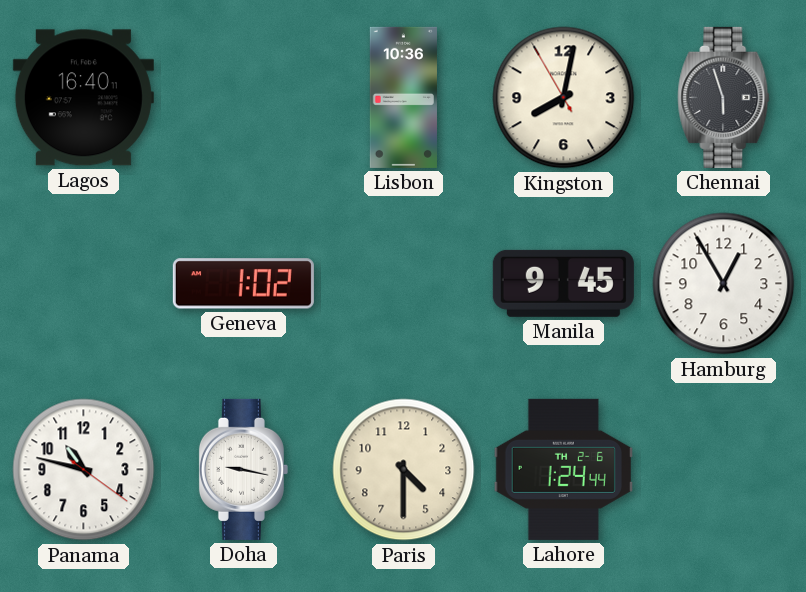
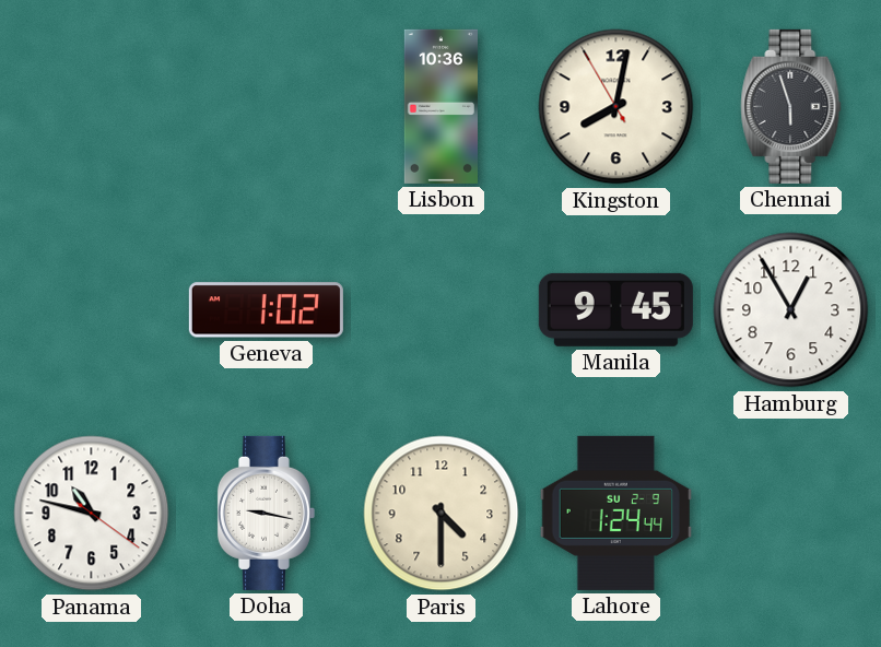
Lagos: 16:40 -> none (83, 98)
Lahore date: TH 2-6 -> SU 2-9 (615, 513)
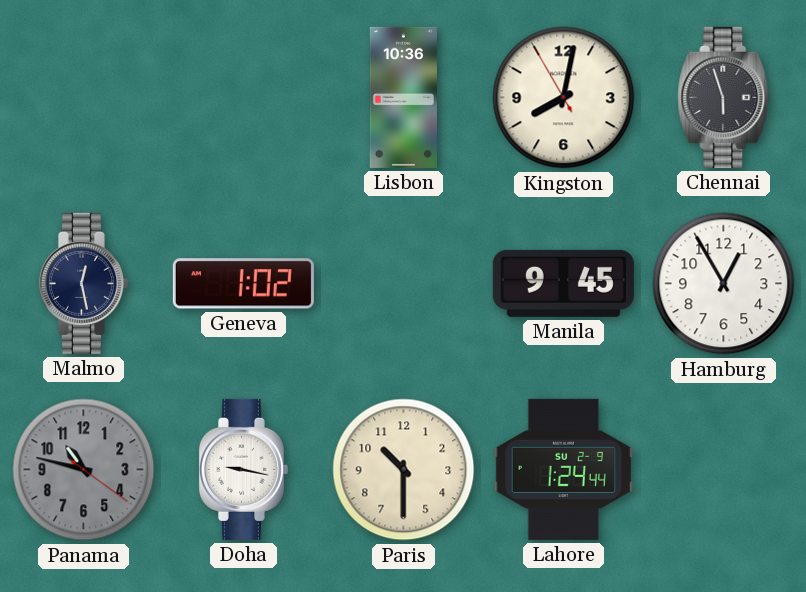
Malmo: none -> 12:28 (83, 283)
Panama dial: white -> grey (84, 470)
Paris: 4:30 -> 10:30 (404, 470)
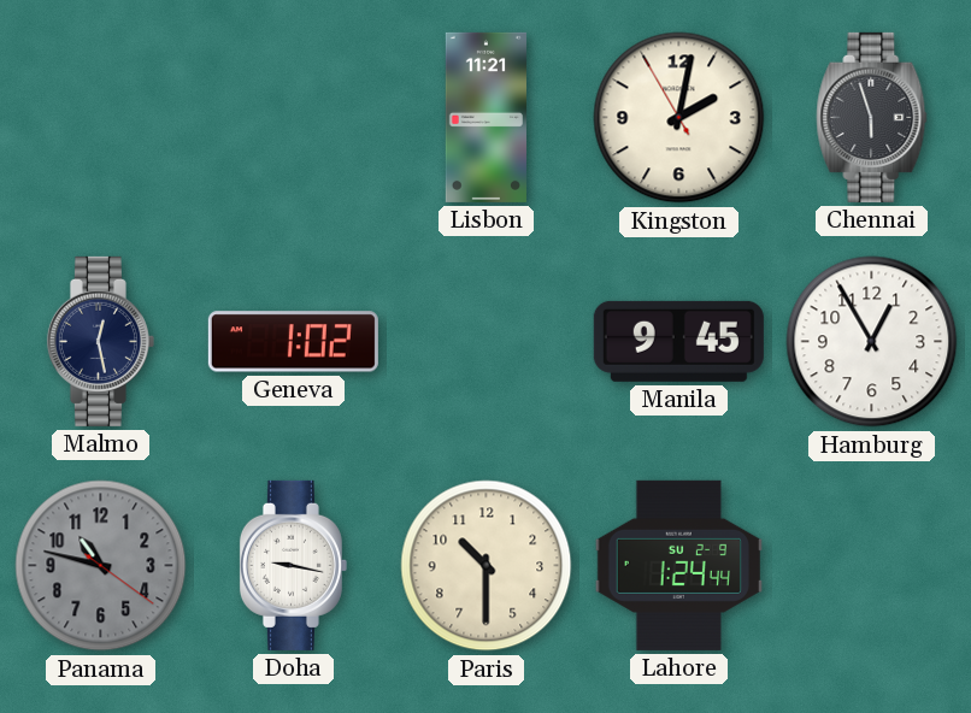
Lisbon: 10:36 -> 11:21 (485, 117)
Kingston: 8:01 -> 2:01 (679, 118)
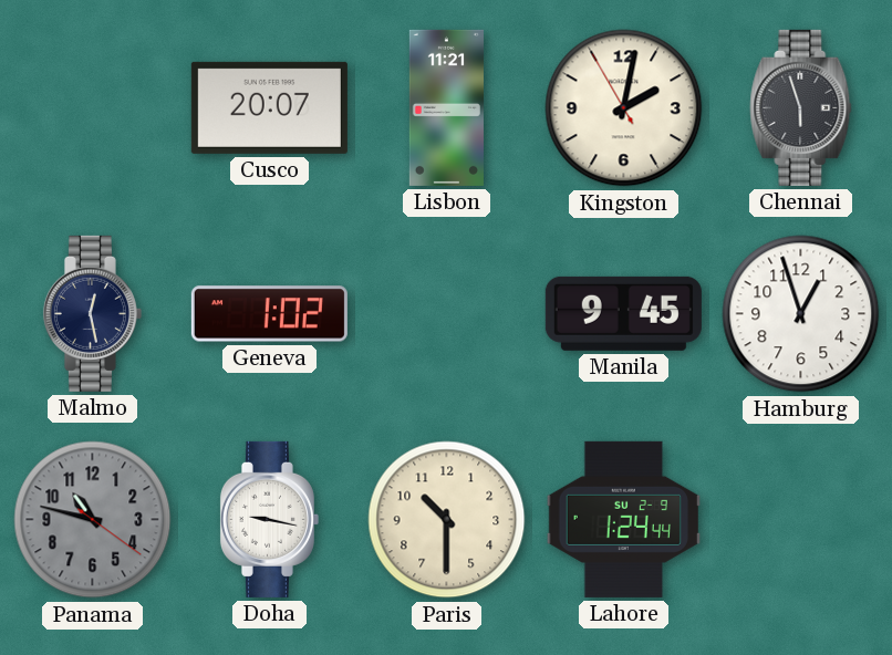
Cusco: none -> 20:07 (269, 107)
Hamburg: 12:55 -> 12:57 (801, 314)
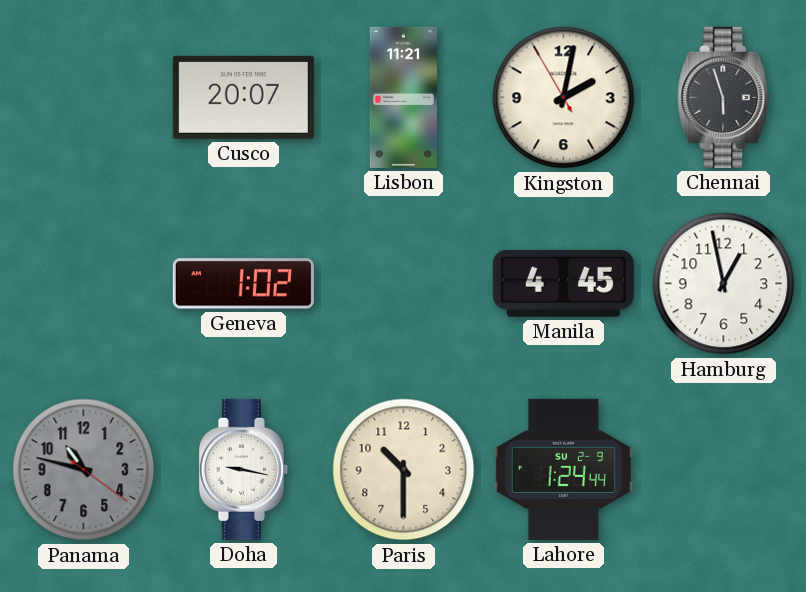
Malmo: 12:28 -> none (92, 313)
Manila: 9:45 -> 4:45 (563, 283)
Hamburg: 12:57 -> 12:58 (724, 284)
